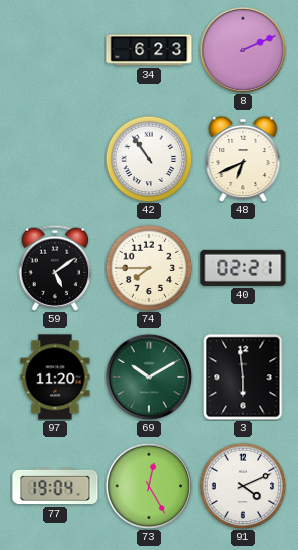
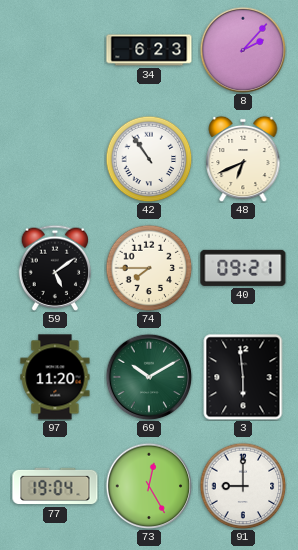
8: 2:11 -> 2:07 (243, 50)
40: 02:21 -> 09:21 (243, 268)
91: 4:11 -> 9:00 (243, 486)
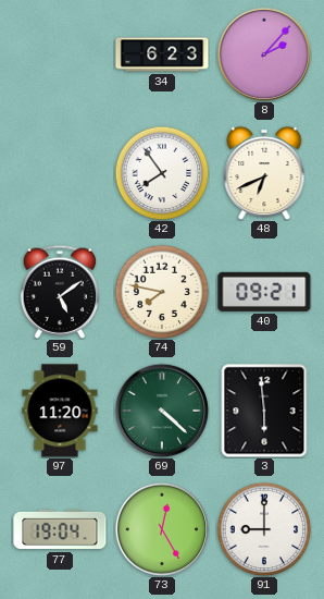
42: 10:54 -> 7:54 (162, 173)
74: 7:45 -> 7:47 (162, 292)
69: 10:10 -> 4:22 (162, 411)
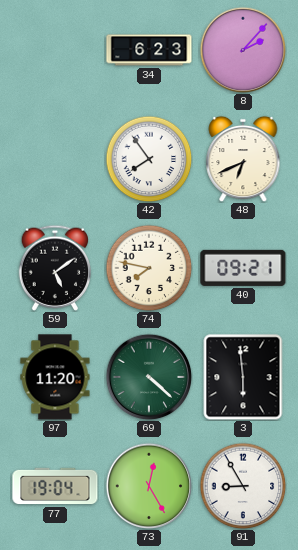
91: 9:00 -> 8:55 (243, 486)
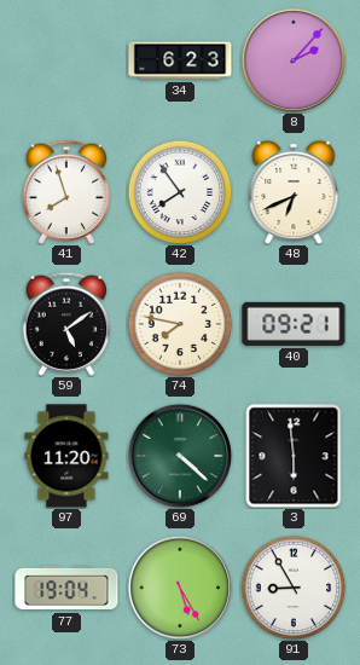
41: none -> 7:57 (66, 192)
73: 12:25 -> 5:25 (180, 588)
